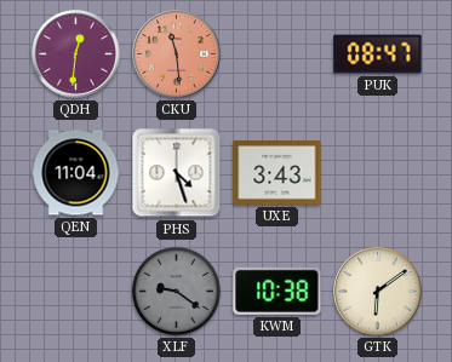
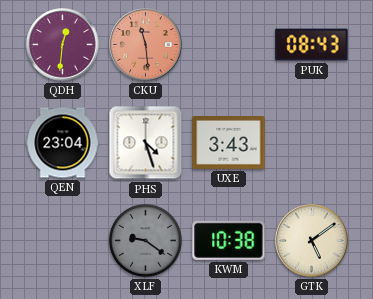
PUK: 08:47 -> 08:43 (312, 45)
QEN: 11:04 -> 23:04 (63, 143)
GTK: 6:09 -> 5:09 (312, 241)
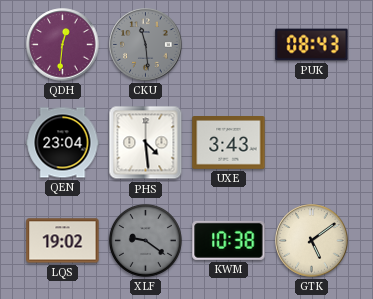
CKU dial: salmon -> grey (146, 45)
PHS: 4:27 -> 4:29 (146, 143)
LQS: none -> 19:02 (63, 241)
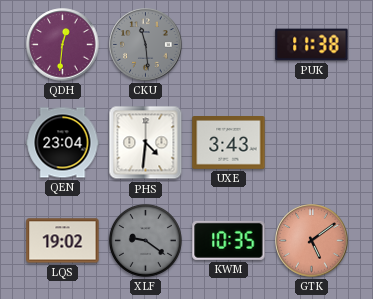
PUK: 08:43 -> 11:38 (312, 45)
PHS: 4:29 -> 4:31 (146, 143)
KWM: 10:38 -> 10:35 (229, 240)
GTK dial: cream -> salmon (312, 241)
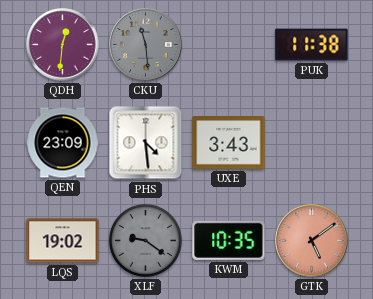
QEN: 23:04 -> 23:09 (63, 143)
PHS: 4:31 -> 4:29 (146, 143)
